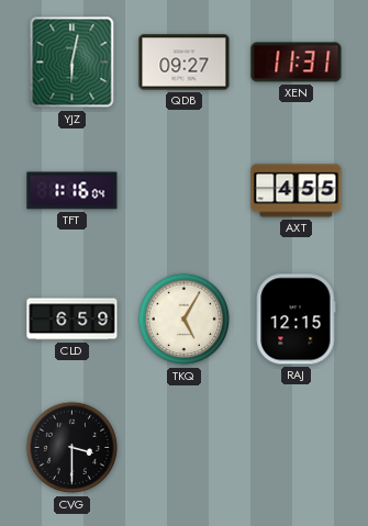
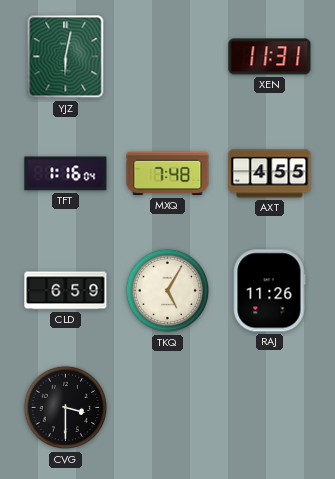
QDB: 09:27 -> none (185, 63)
MXQ: none -> 7:48 (168, 174)
RAJ: 12:15 -> 11:26 (269, 291)
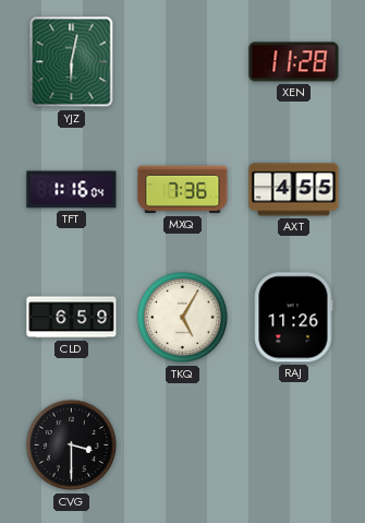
XEN: 11:31 -> 11:28 (294, 62)
MXQ: 7:48 -> 7:36 (183, 190)
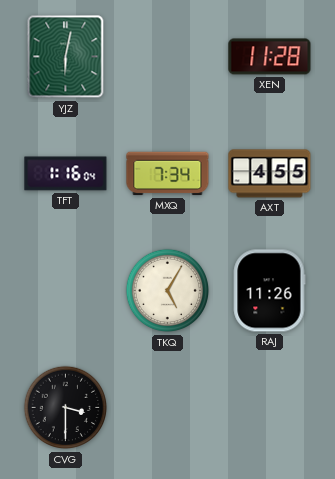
MXQ: 7:36 -> 7:34 (168, 174)
CLD: 6:59 -> none (72, 318)
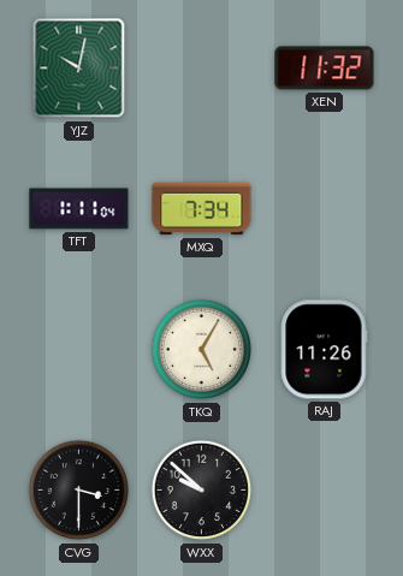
YJZ: 6:02 -> 10:02 (79, 69)
XEN: 11:28 -> 11:32 (325, 69)
TFT: 1:16 -> 1:11 (79, 209)
AXT: 4:55 -> none (270, 174)
WXX: none -> 9:52 (202, 491)
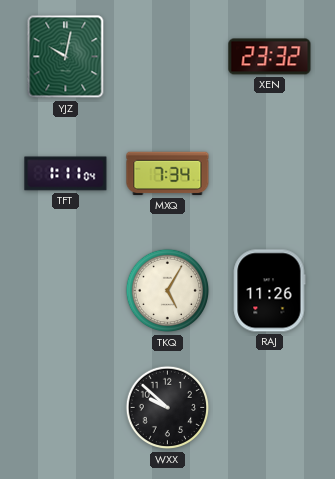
XEN: 11:32 -> 23:32 (270, 57)
CVG: 3:30 -> none (79, 491)
